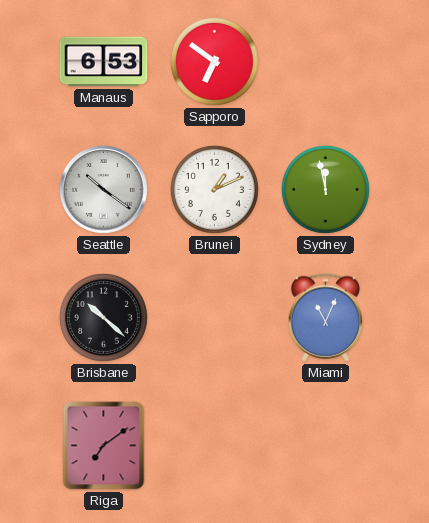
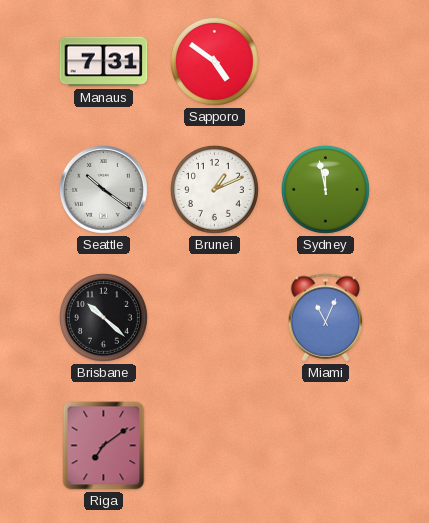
Manaus: 6:53 -> 7:31 (104, 62)
Sapporo: 6:51 -> 4:51 (214, 61)
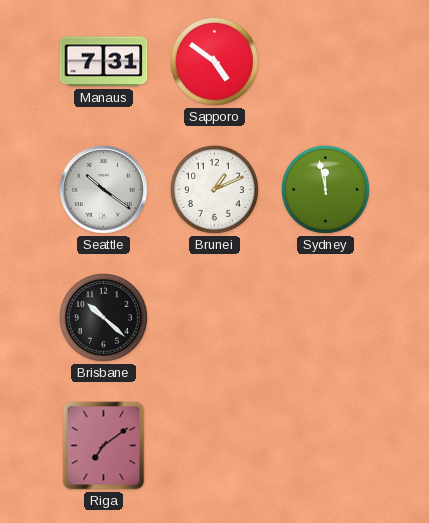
Miami: 11:04 -> none (326, 318)
